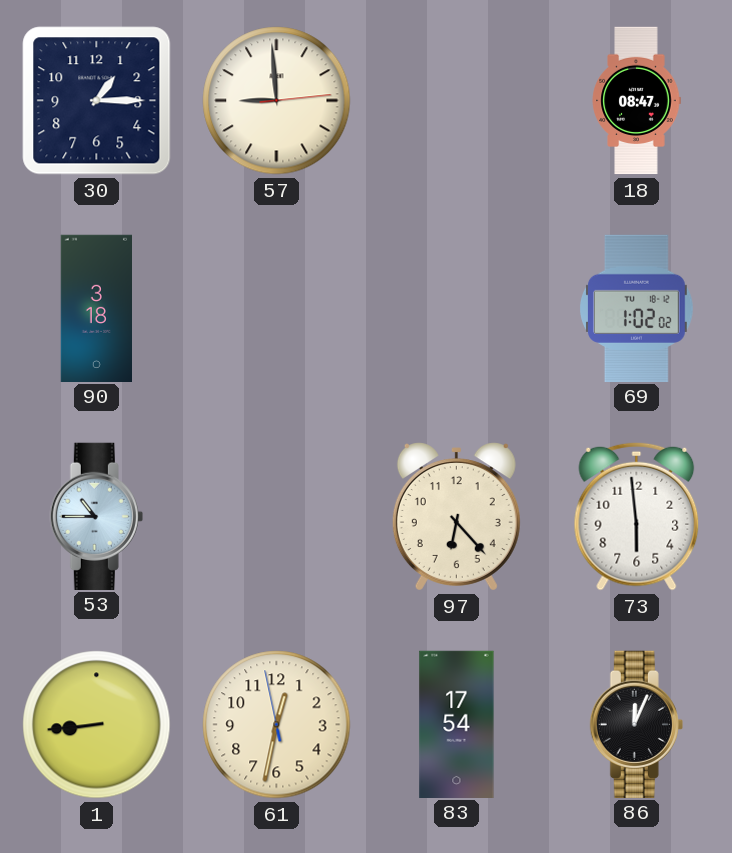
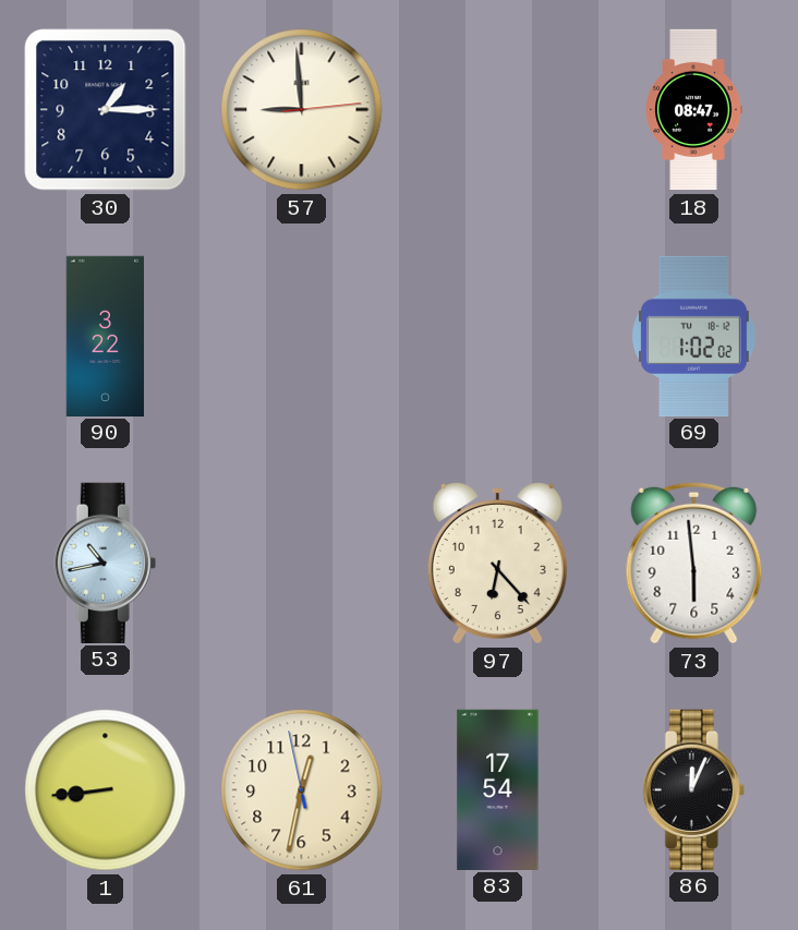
90: 3:18 -> 3:22 (105, 336)
53: 10:45 -> 10:43 (105, 563)
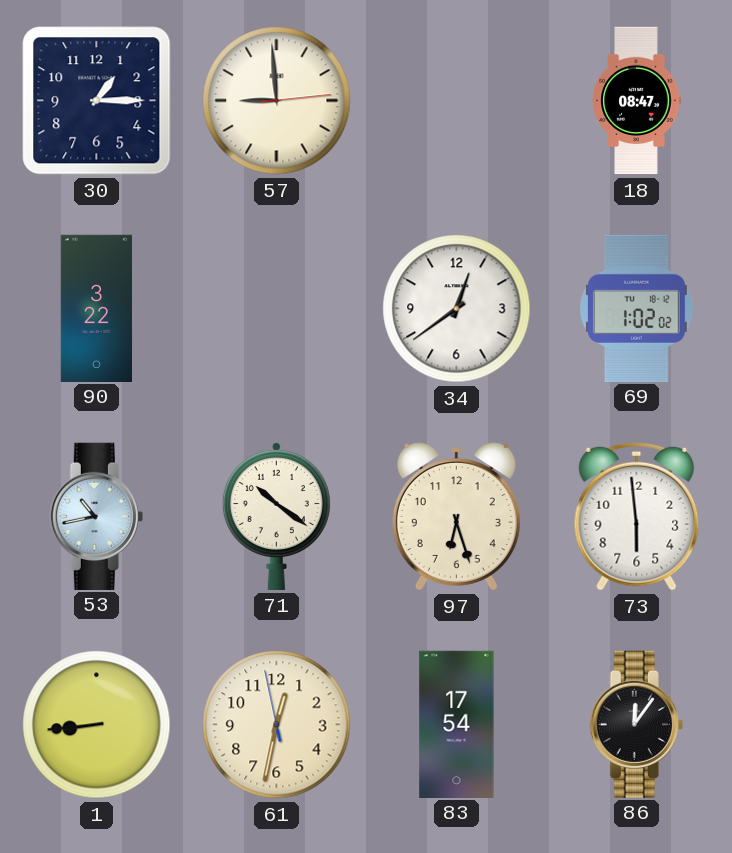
34: none -> 12:39 (457, 309)
71: none -> 10:21 (276, 516)
97: 6:23 -> 6:27 (456, 517)
86: 12:04 -> 12:06 (636, 724)
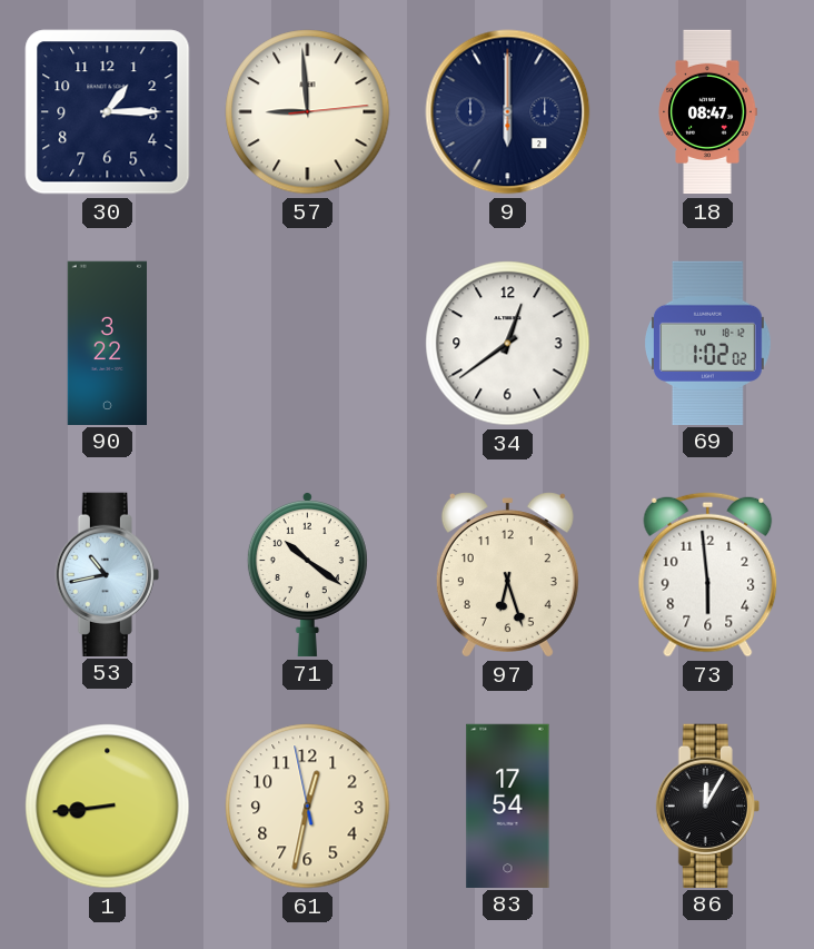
9: none -> 6:00 (508, 112)
86: 12:06 -> 12:05 (707, 805)
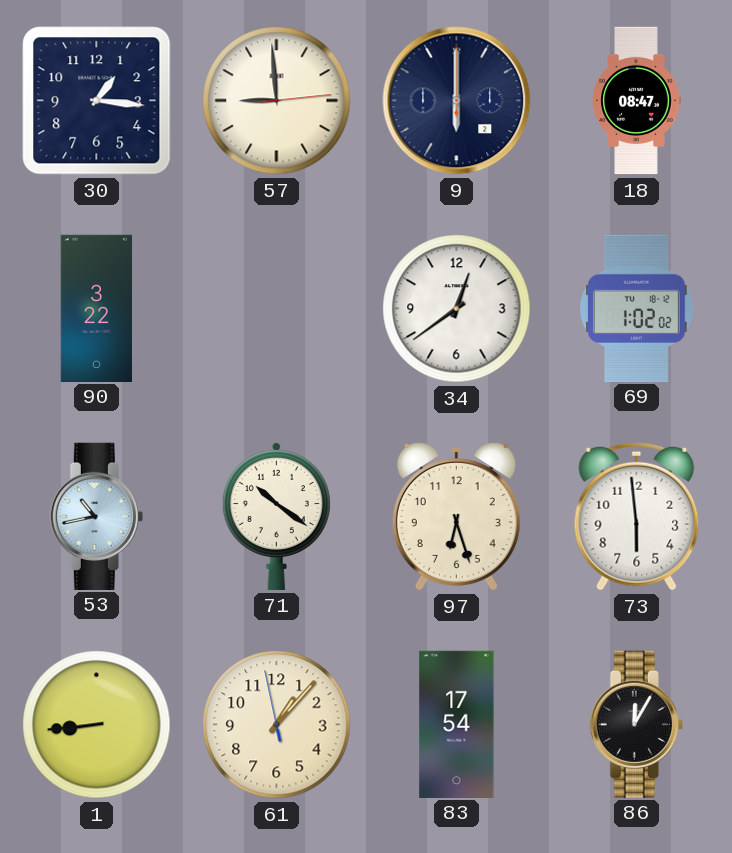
30: 1:15 -> 1:16 (97, 101)
61: 12:31 -> 1:06 (277, 725)
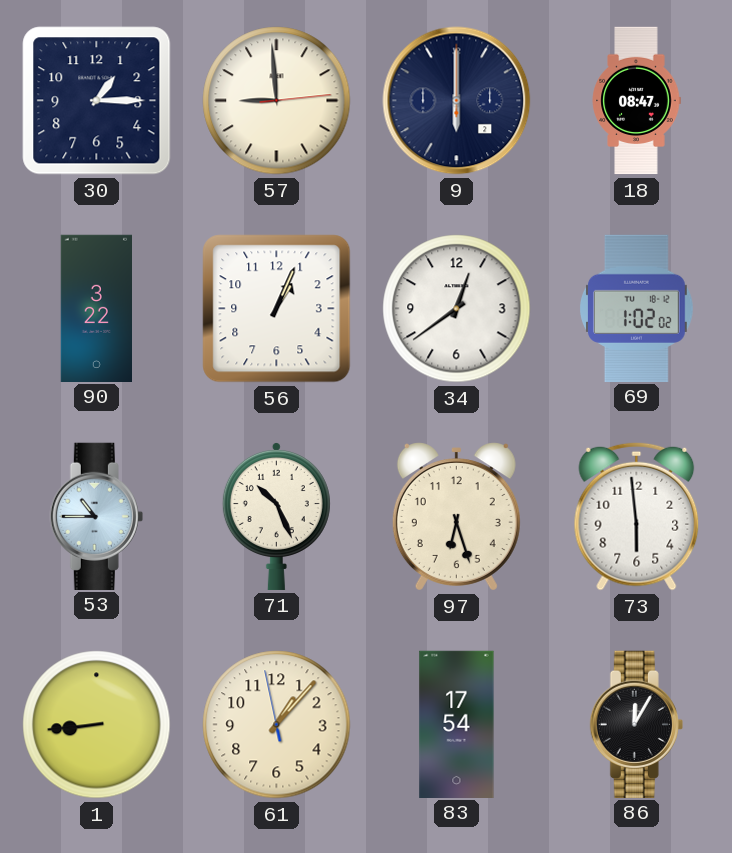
30: 1:16 -> 1:15 (97, 101)
56: none -> 1:04 (277, 309)
53: 10:43 -> 10:45 (96, 516)
71: 10:21 -> 10:26 (276, 516)
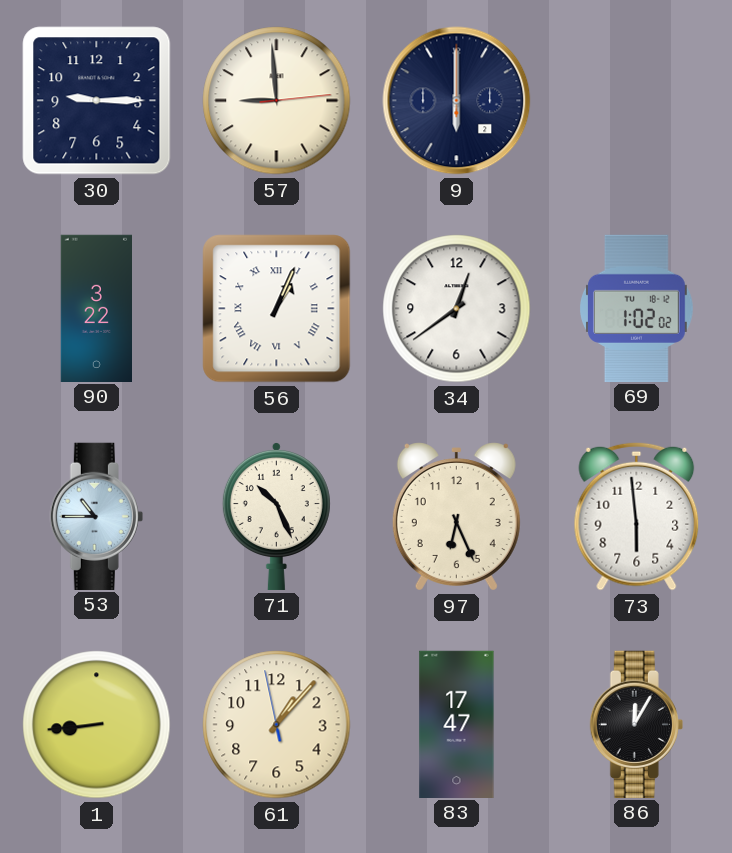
30: 1:15 -> 9:15 (97, 101)
18: 08:47 -> none (636, 101)
56 numerals: Arabic -> Roman (277, 309)
97: 6:27 -> 6:26 (456, 517)
83: 17:54 -> 17:47 (457, 724)
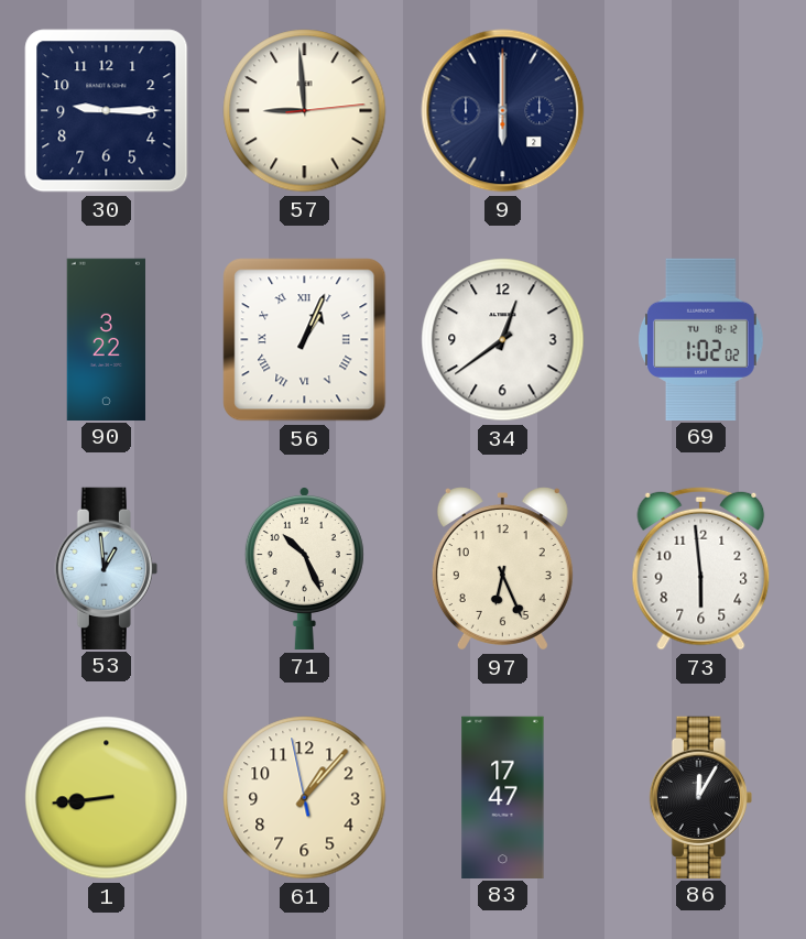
53: 10:45 -> 12:59 (106, 568)
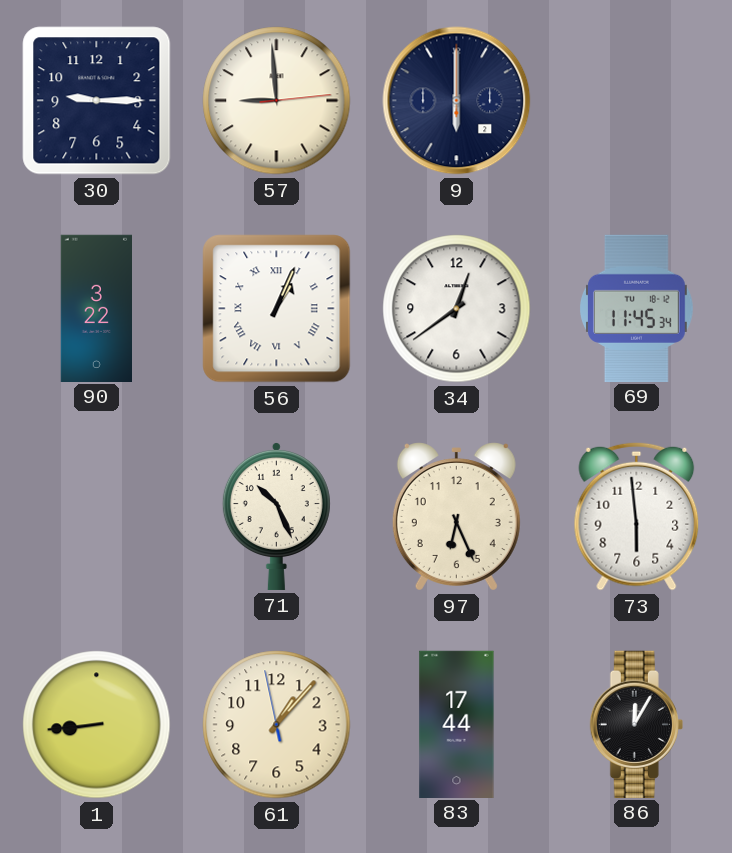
69: 1:02 -> 11:45 (637, 308)
53: 12:59 -> none (106, 568)
83: 17:47 -> 17:44 (457, 724)
